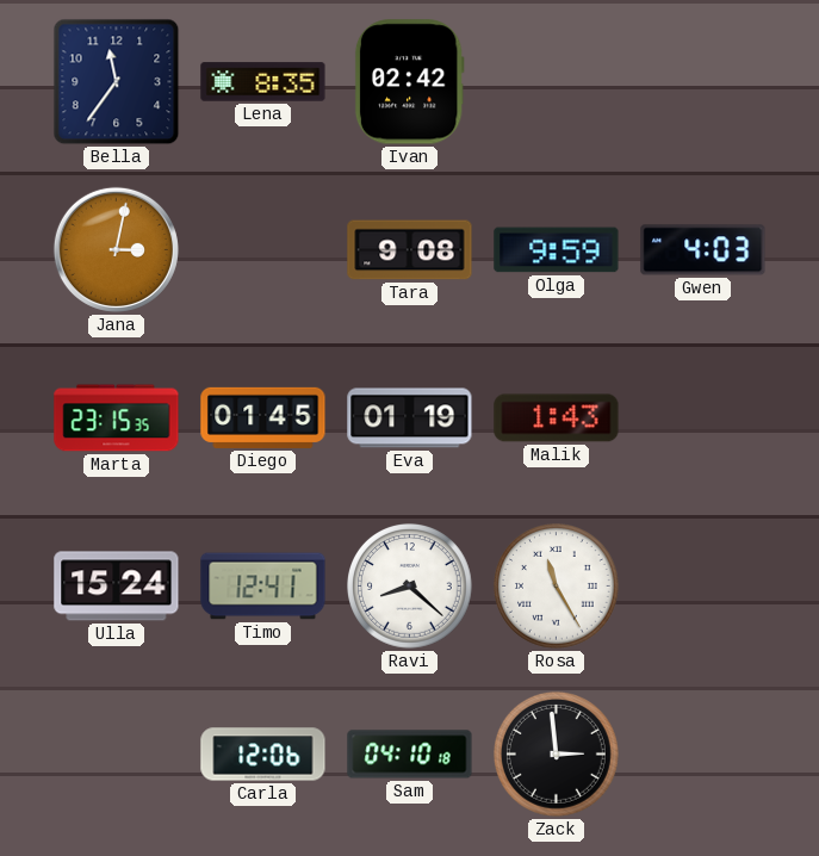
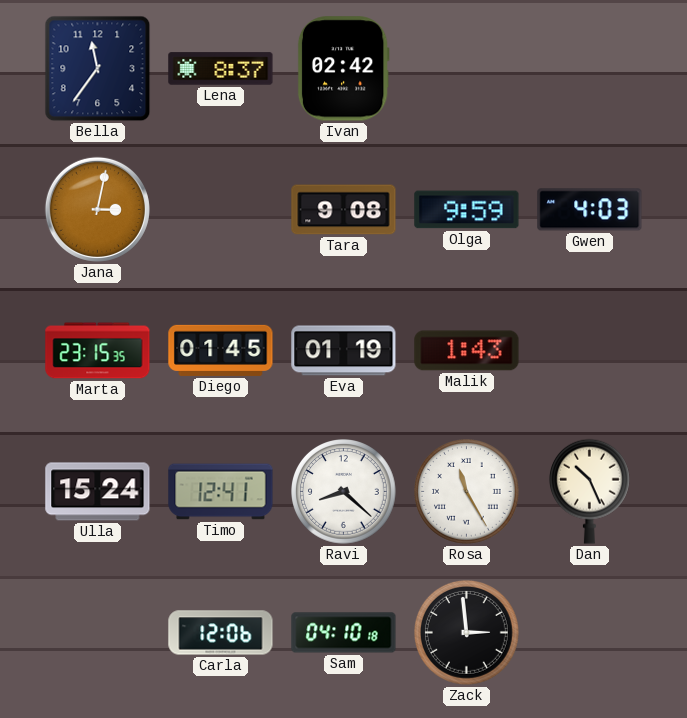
Lena: 8:35 -> 8:37 (221, 69)
Dan: none -> 10:26 (589, 491)
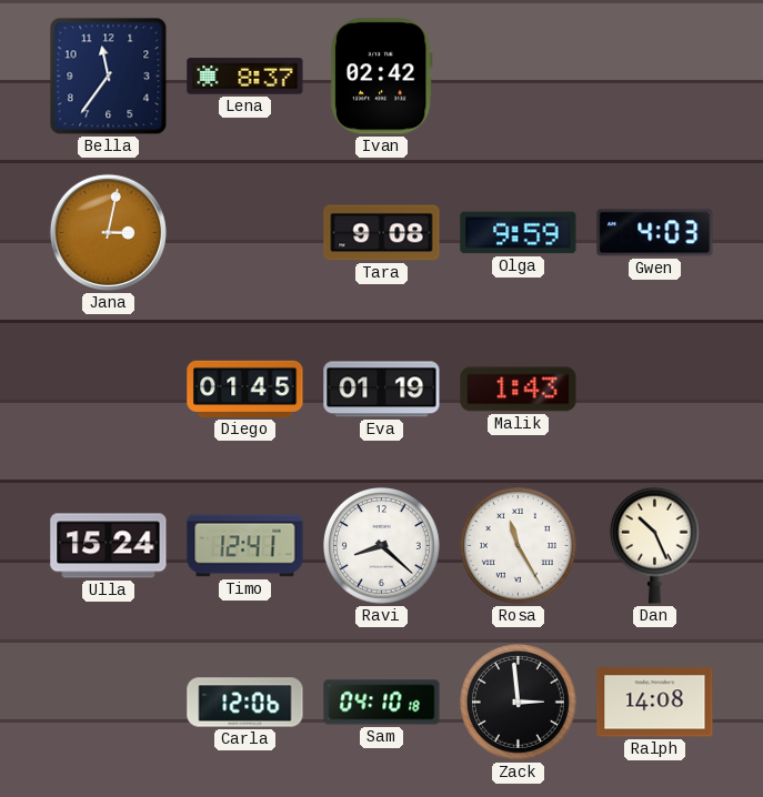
Marta: 23:15 -> none (98, 351)
Ralph: none -> 14:08 (655, 703)
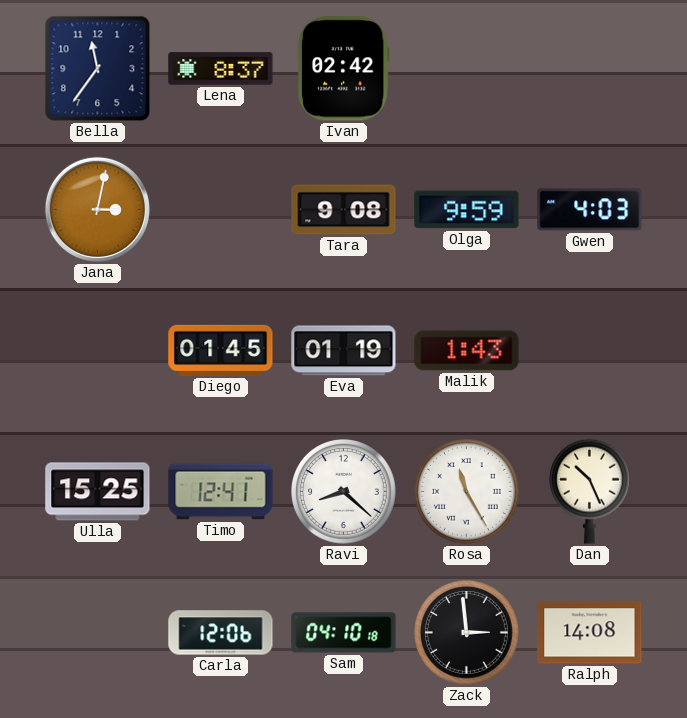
Ulla: 15:24 -> 15:25 (98, 492)
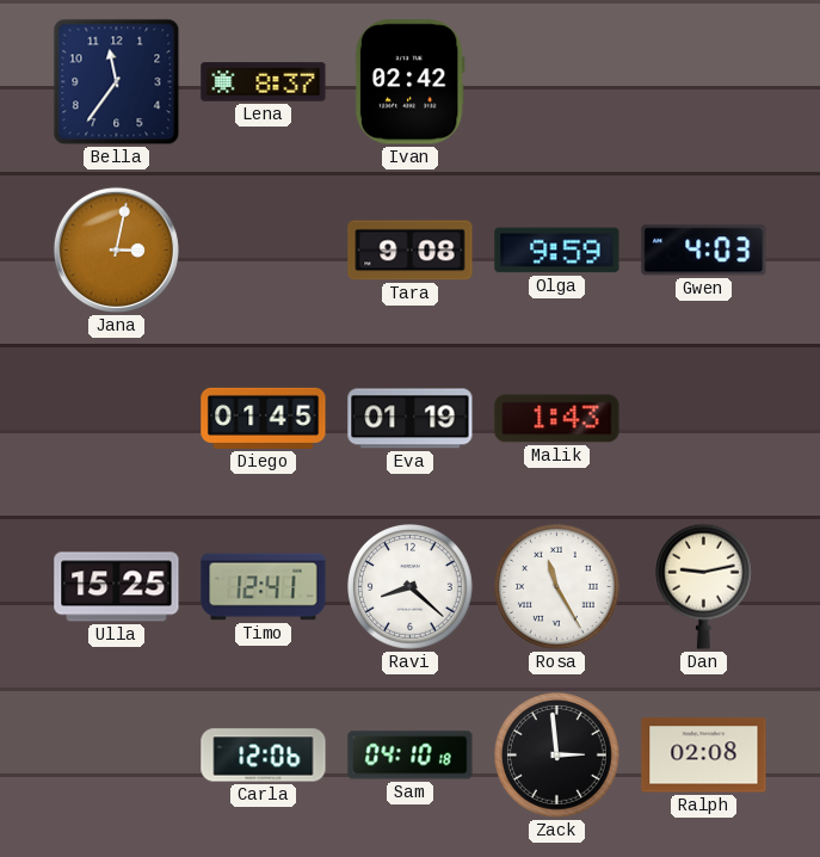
Dan: 10:26 -> 9:13 (703, 586)
Ralph: 14:08 -> 02:08 (704, 756)
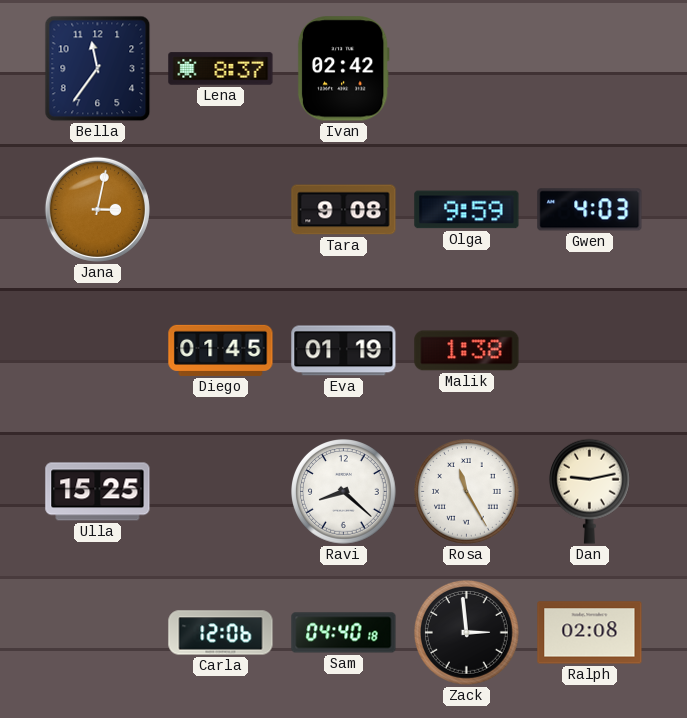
Malik: 1:43 -> 1:38 (467, 351)
Timo: 12:41 -> none (264, 587)
Sam: 04:10 -> 04:40 (344, 633)
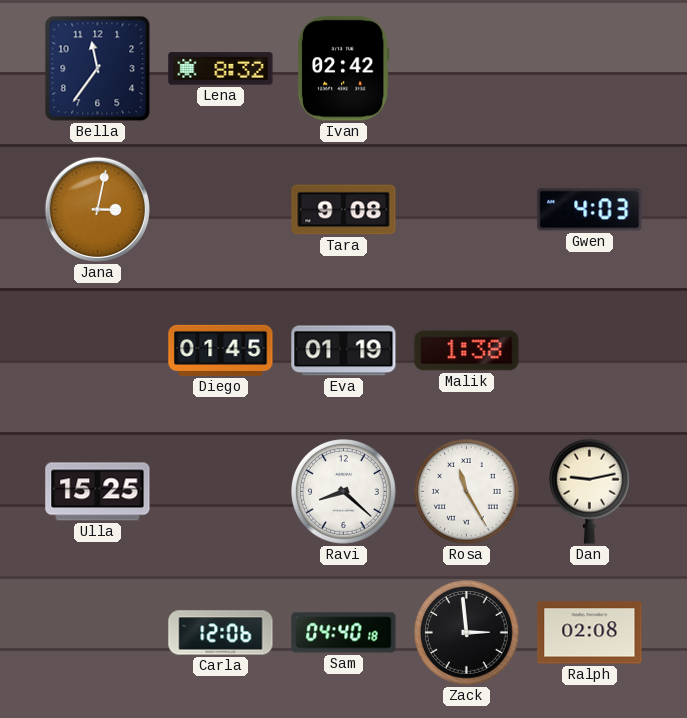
Lena: 8:37 -> 8:32 (221, 69)
Olga: 9:59 -> none (467, 210)
